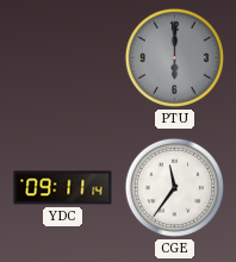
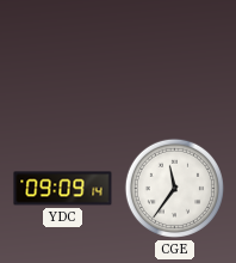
PTU: 6:00 -> none (174, 57)
YDC: 09:11 -> 09:09 (63, 189)
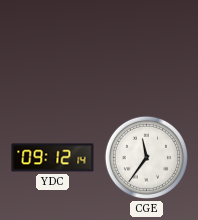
YDC: 09:09 -> 09:12 (53, 158)
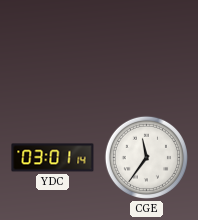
YDC: 09:12 -> 03:01 (53, 158)
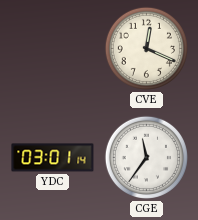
CVE: none -> 12:19 (146, 48)
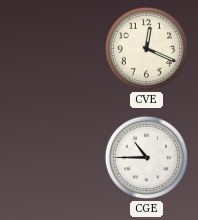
YDC: 03:01 -> none (53, 158)
CGE: 11:36 -> 10:45 (146, 157)
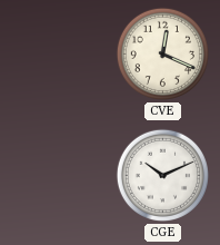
CGE: 10:45 -> 10:11 (162, 175)
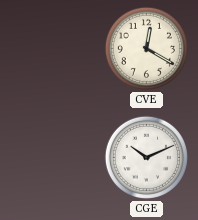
CVE: 12:19 -> 12:20 (146, 48)
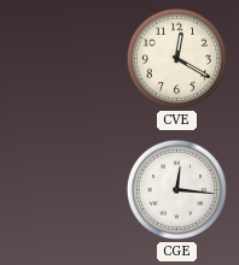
CGE: 10:11 -> 12:16 (176, 189)
